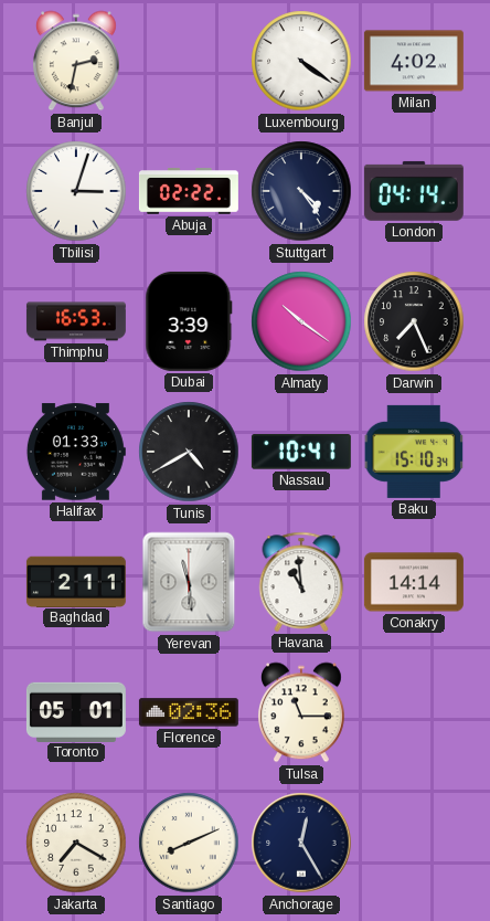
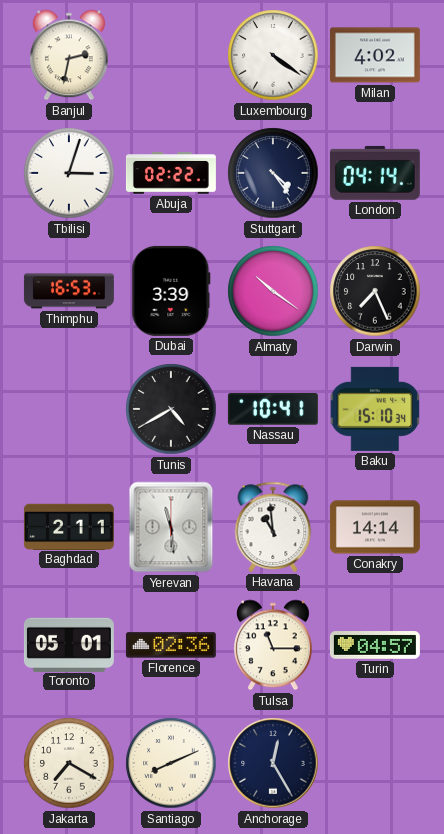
Halifax: 01:33 -> none (76, 452)
Turin: none -> 04:57 (375, 645)
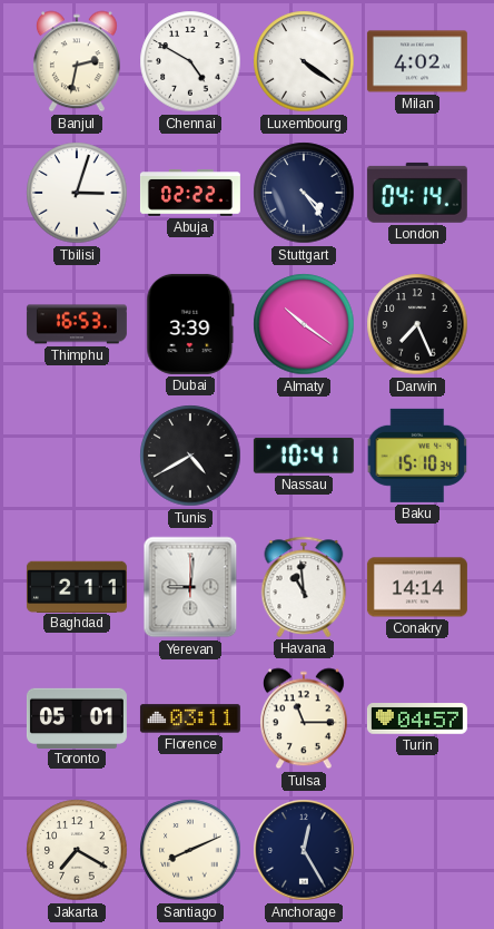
Chennai: none -> 4:50 (190, 61)
Yerevan: 11:29 -> 9:01 (190, 587)
Florence: 02:36 -> 03:11 (190, 718)
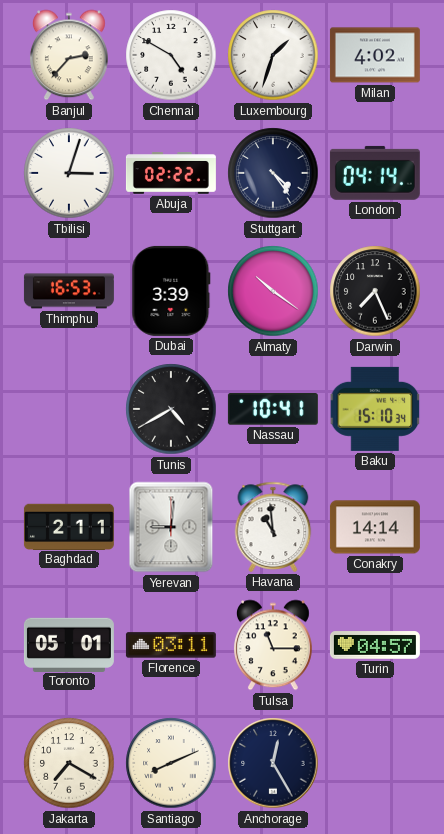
Banjul: 2:32 -> 2:37 (69, 55)
Luxembourg: 4:21 -> 1:33 (273, 55)
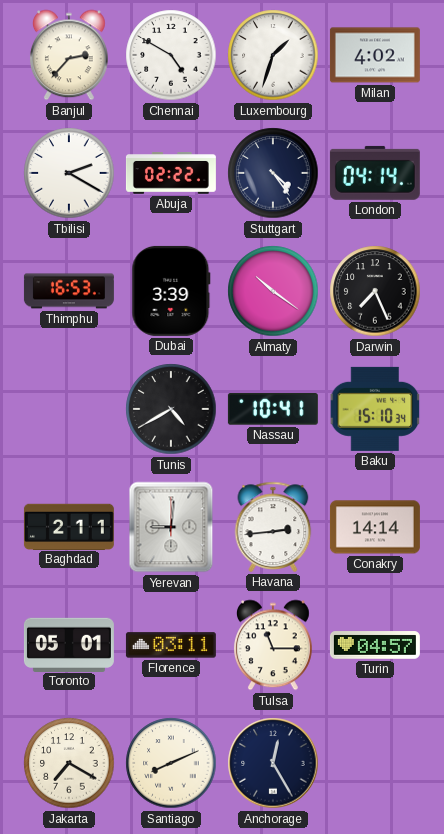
Tbilisi: 3:03 -> 2:20 (69, 173)
Havana: 10:59 -> 2:44 (273, 527)
